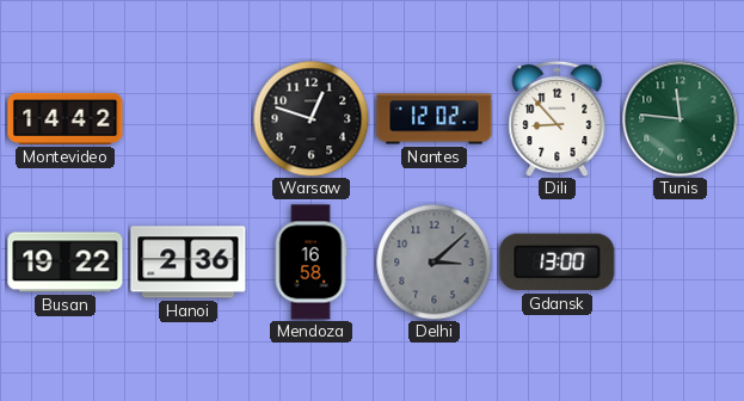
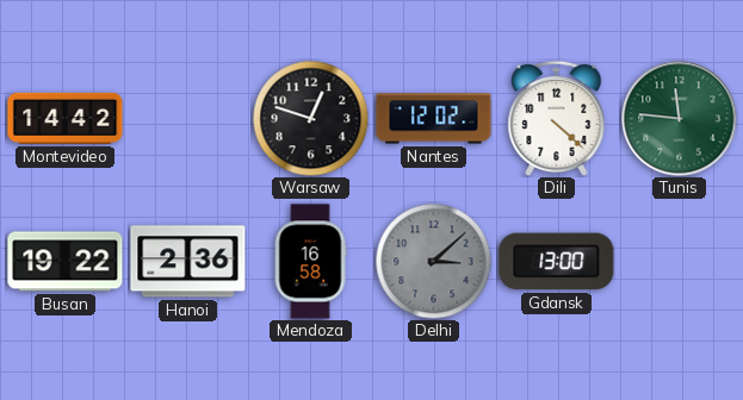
Dili: 8:53 -> 4:22 (557, 118)
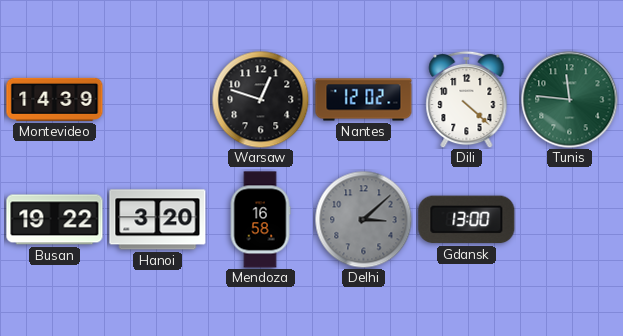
Montevideo: 14:42 -> 14:39 (55, 99)
Hanoi: 2:36 -> 3:20 (158, 220)
